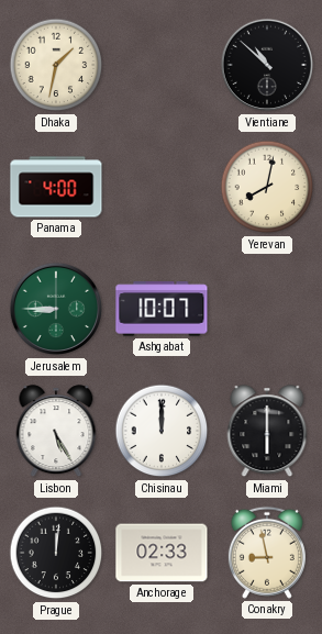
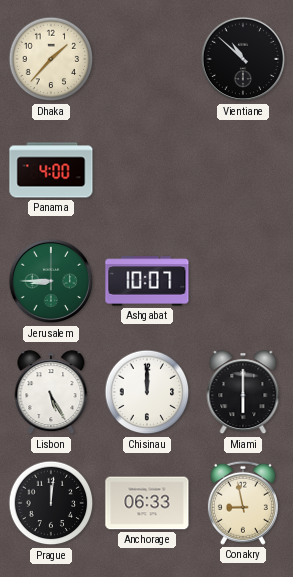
Dhaka: 1:32 -> 1:37 (51, 59)
Yerevan: 8:02 -> none (267, 187)
Anchorage: 02:33 -> 06:33 (147, 503)
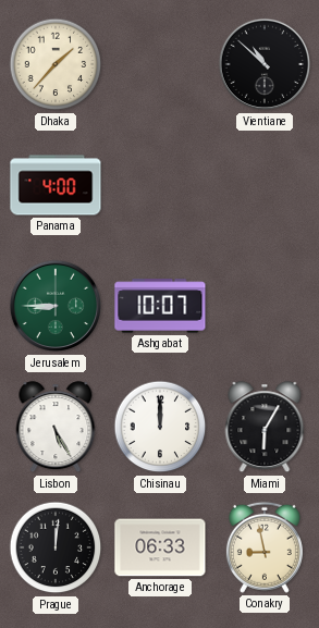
Miami: 6:00 -> 6:05 (265, 428)
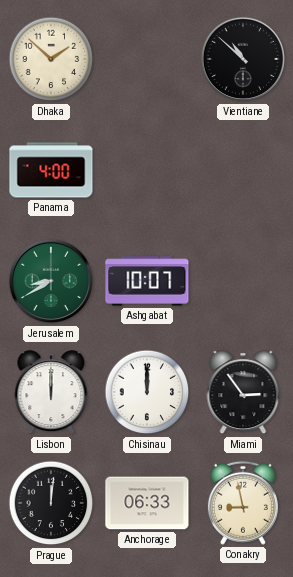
Dhaka: 1:37 -> 1:52 (51, 59)
Jerusalem: 8:45 -> 8:40 (51, 281)
Lisbon: 5:25 -> 12:00 (51, 393)
Miami: 6:05 -> 2:54 (243, 393)
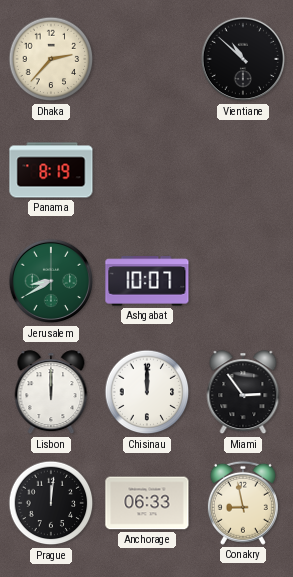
Dhaka: 1:52 -> 2:37 (51, 59)
Panama: 4:00 -> 8:19 (51, 170)
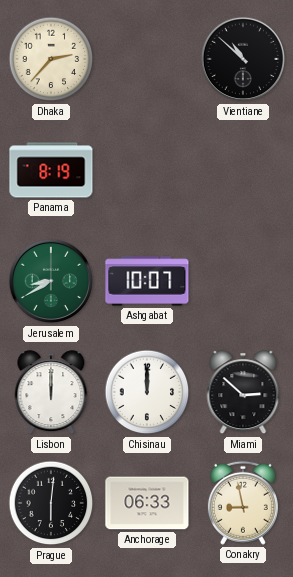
Miami: 2:54 -> 2:52 (243, 393)
Prague: 12:01 -> 6:01 (51, 503)
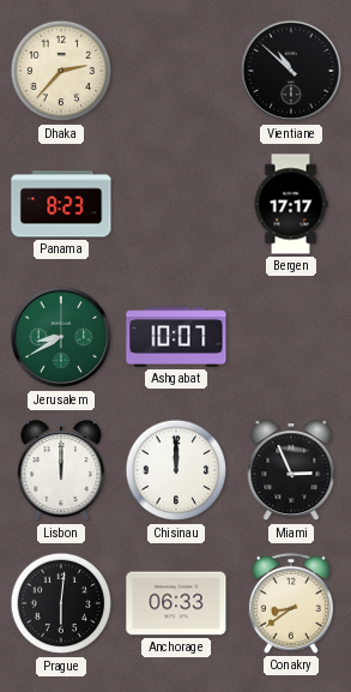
Panama: 8:19 -> 8:23 (61, 204)
Bergen: none -> 17:17 (291, 204)
Miami: 2:52 -> 2:56 (291, 471)
Conakry: 8:58 -> 8:39 (291, 603)
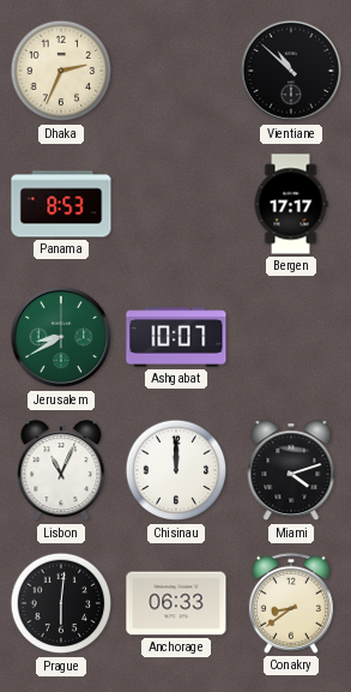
Dhaka: 2:37 -> 2:34 (61, 71)
Panama: 8:23 -> 8:53 (61, 204)
Lisbon: 12:00 -> 11:04 (61, 471)
Miami: 2:56 -> 4:12 (291, 471)
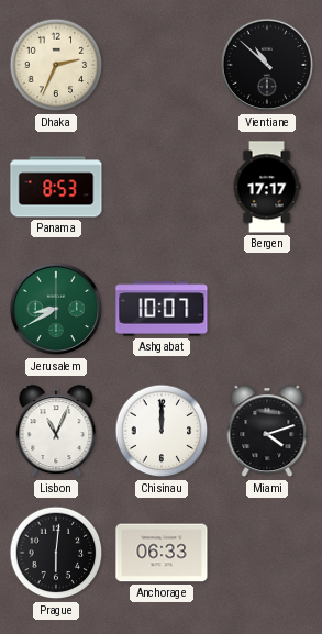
Conakry: 8:39 -> none (291, 603)
